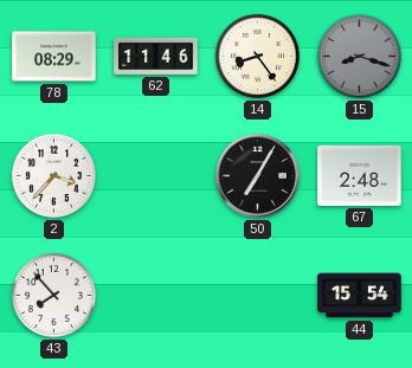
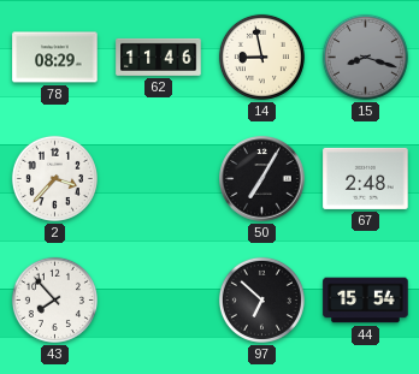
14: 8:24 -> 8:58 (261, 57)
97: none -> 6:52 (261, 299)
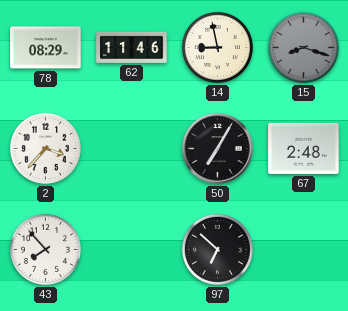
44: 15:54 -> none (366, 301)
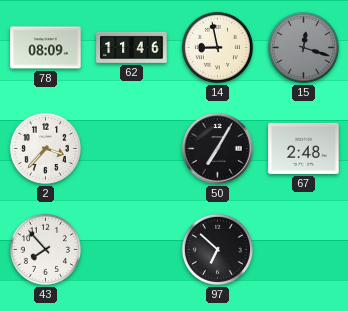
78: 08:29 -> 08:09 (46, 48)
15: 8:18 -> 12:18 (303, 47)
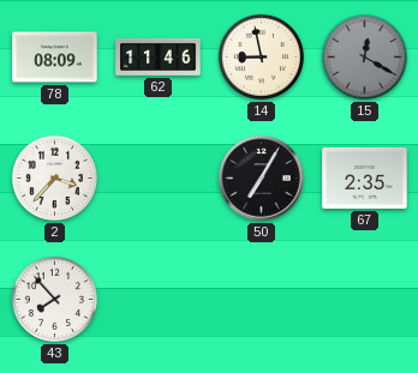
15: 12:18 -> 12:20 (364, 56)
67: 2:48 -> 2:35 (365, 178)
97: 6:52 -> none (217, 249)
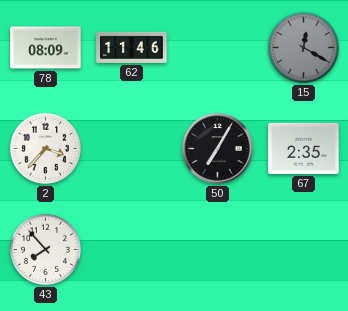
14: 8:58 -> none (261, 56)
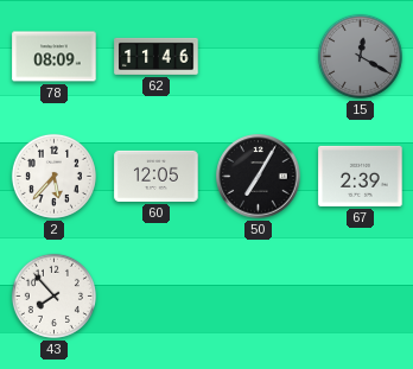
2: 3:37 -> 5:37 (53, 176)
60: none -> 12:05 (157, 176)
67: 2:35 -> 2:39 (361, 176)
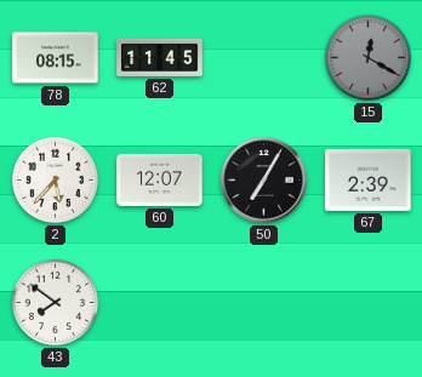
78: 08:09 -> 08:15 (56, 58)
62: 11:46 -> 11:45 (160, 57)
60: 12:05 -> 12:07 (160, 179)
43: 7:53 -> 7:51 (55, 302)
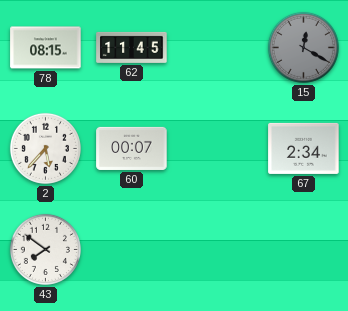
60: 12:07 -> 00:07 (132, 148)
50: 7:05 -> none (264, 181)
67: 2:39 -> 2:34 (304, 148)
